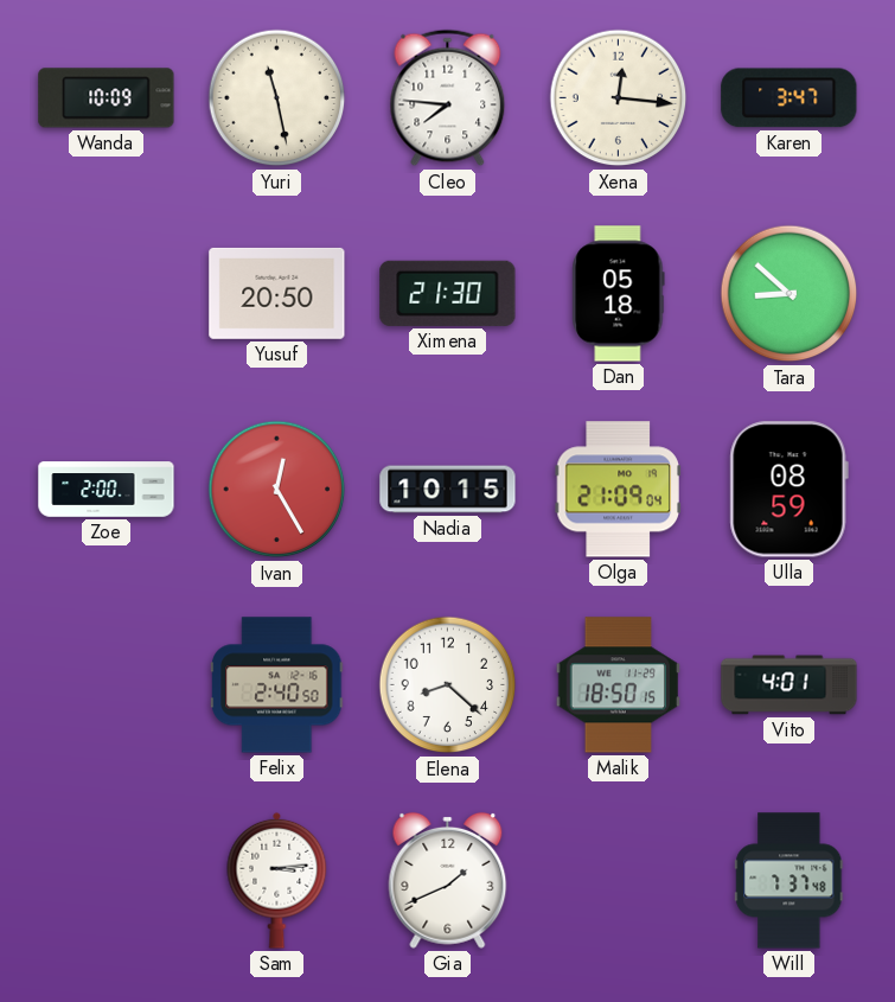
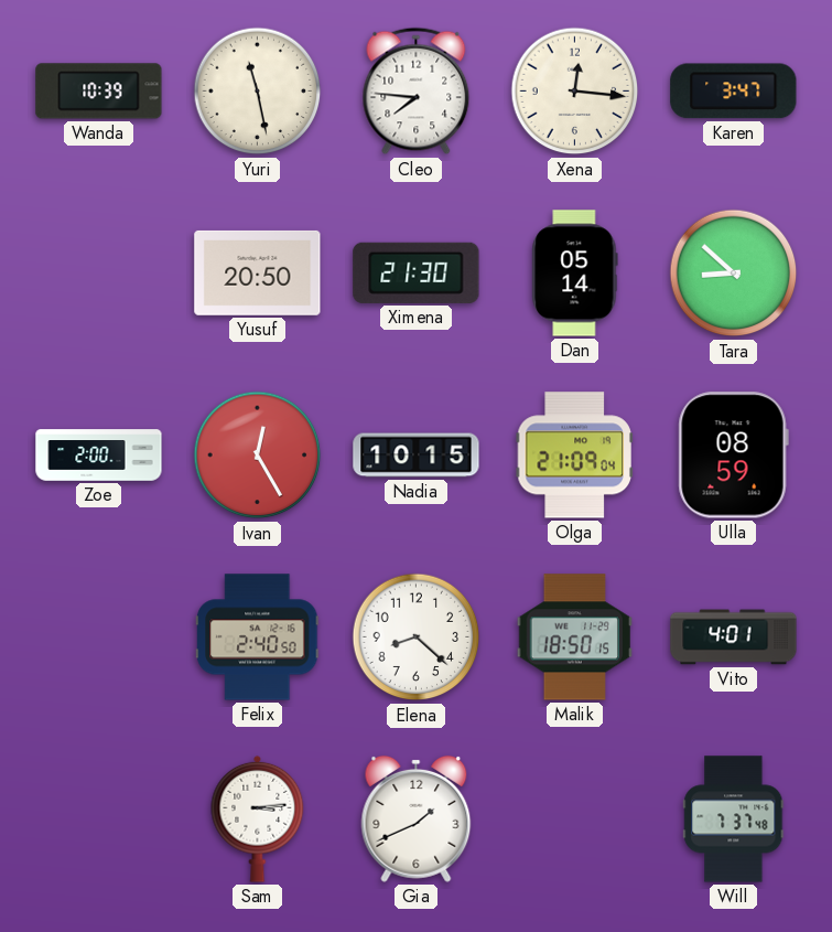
Wanda: 10:09 -> 10:39 (99, 92)
Dan: 05:18 -> 05:14 (575, 274)
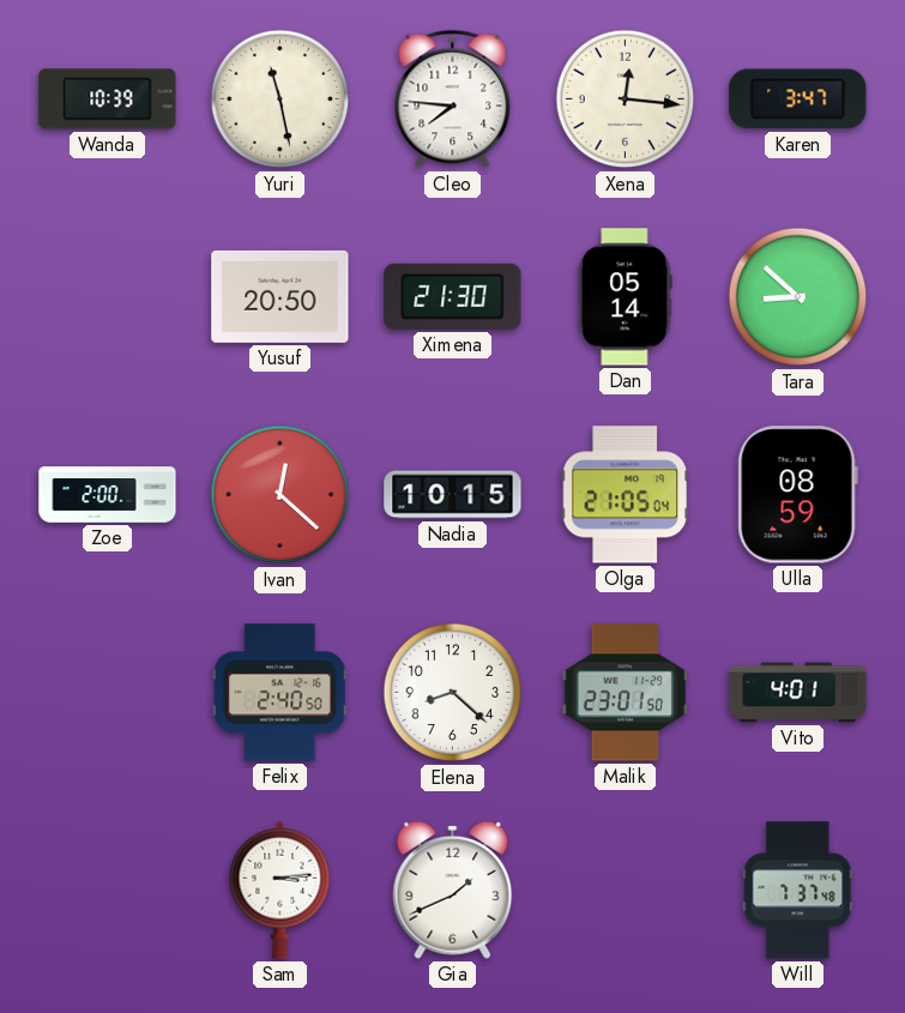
Ivan: 12:25 -> 12:22 (280, 495)
Olga: 21:09 -> 21:05 (625, 495)
Malik: 18:50 -> 23:01 (625, 693)
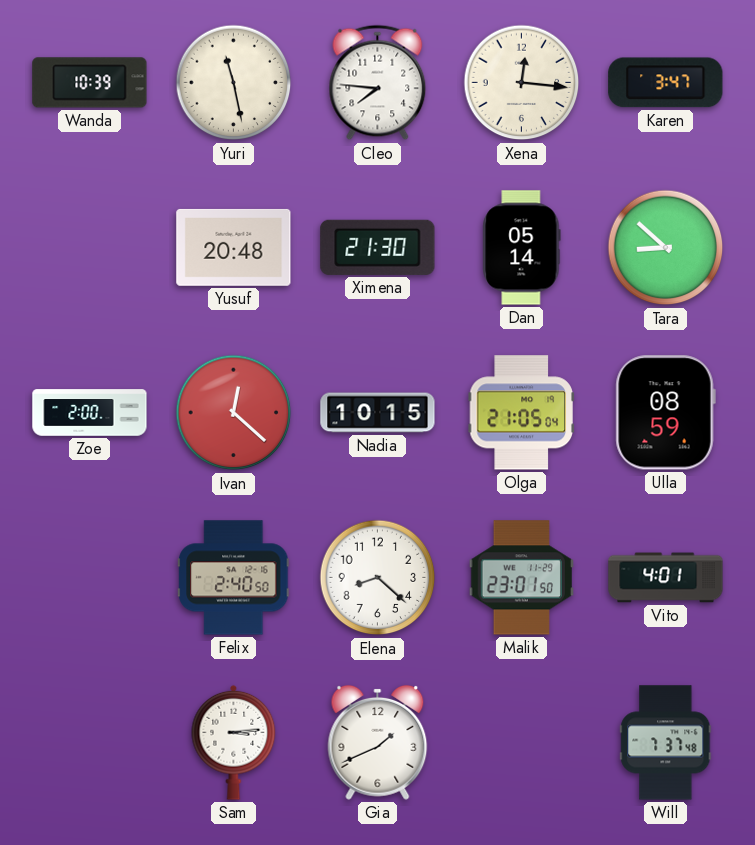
Yusuf: 20:50 -> 20:48 (234, 247)
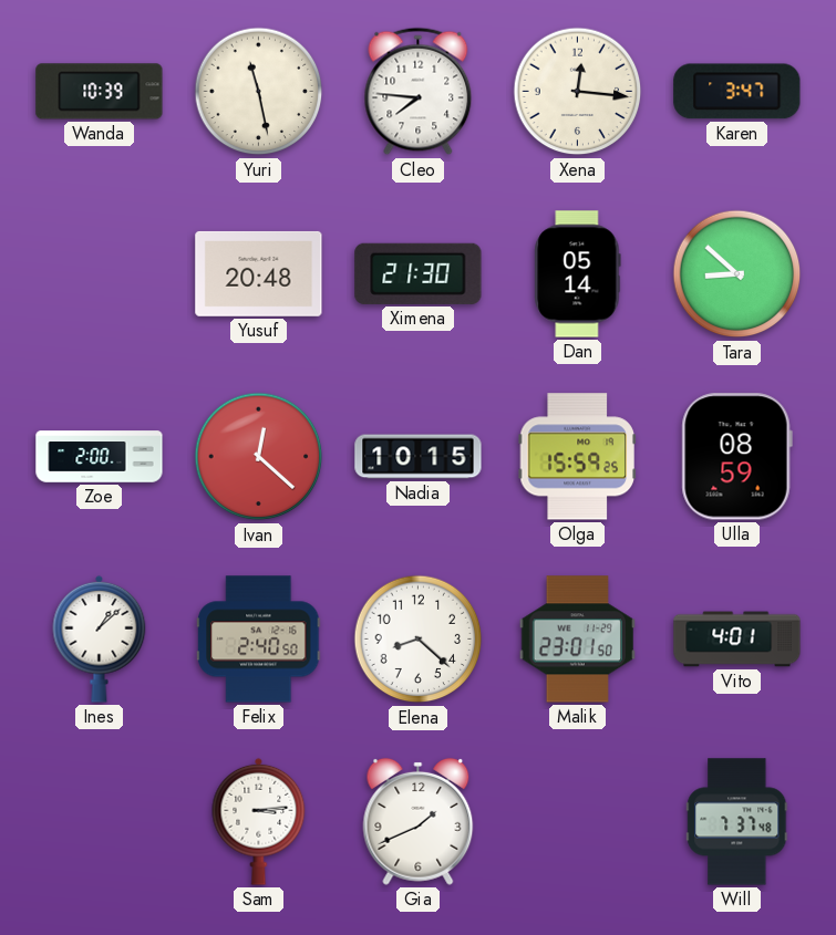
Olga: 21:05 -> 15:59 (577, 457)
Ines: none -> 1:08 (100, 638)
